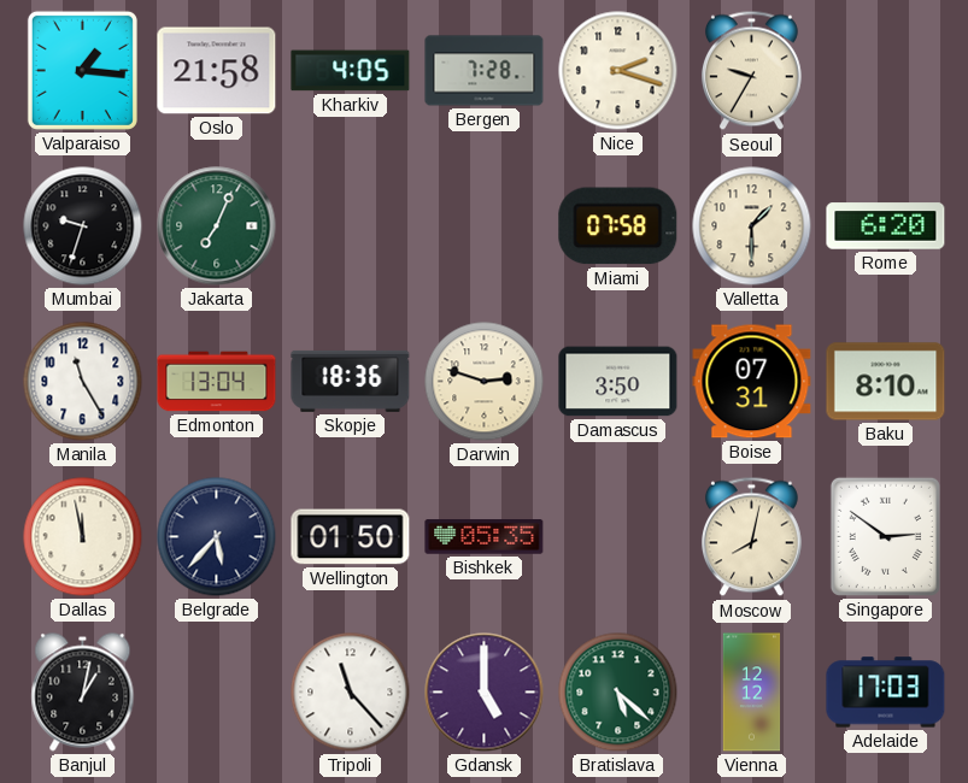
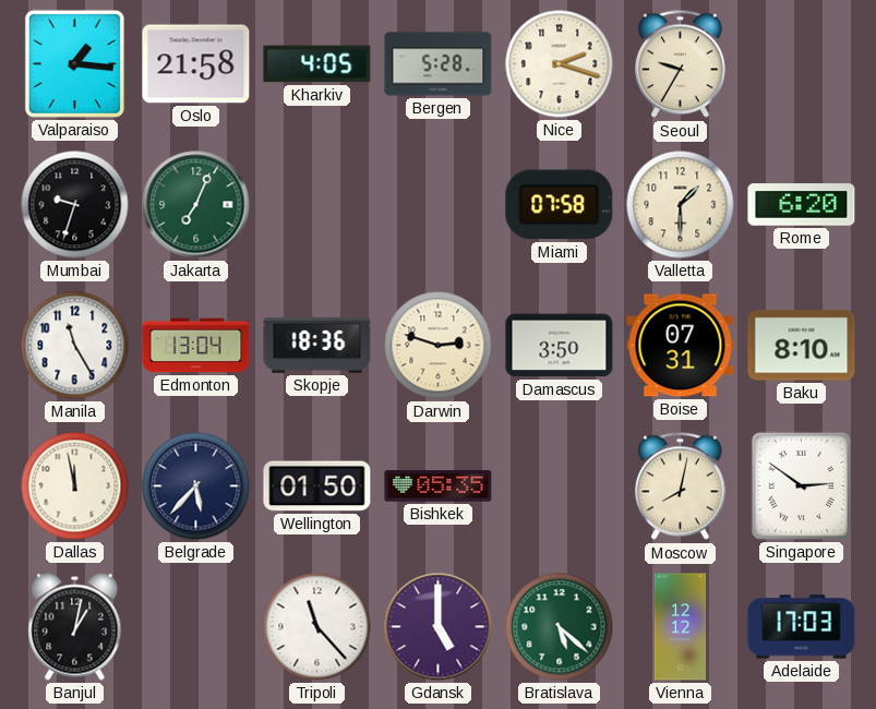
Bergen: 7:28 -> 5:28 (439, 64)
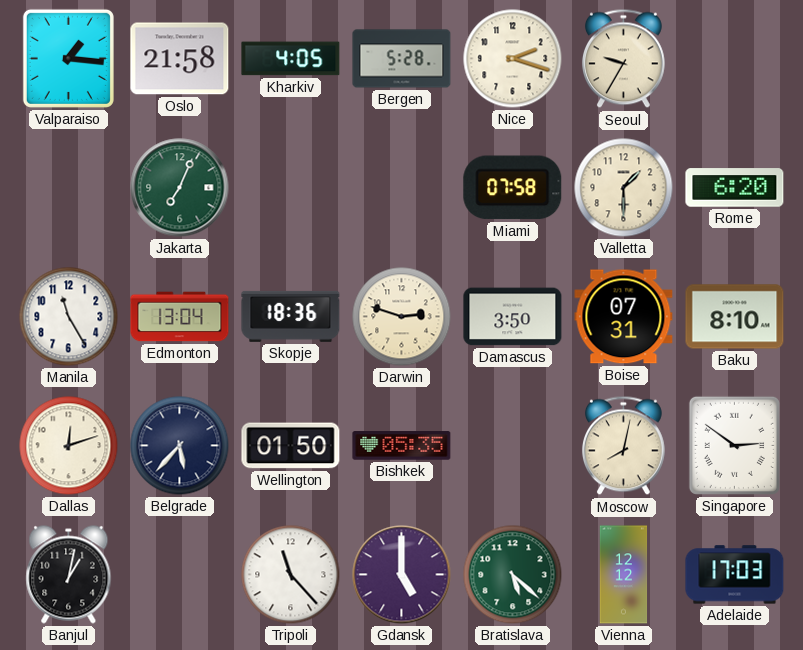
Mumbai: 9:33 -> none (75, 205)
Dallas: 11:58 -> 12:12 (69, 446)
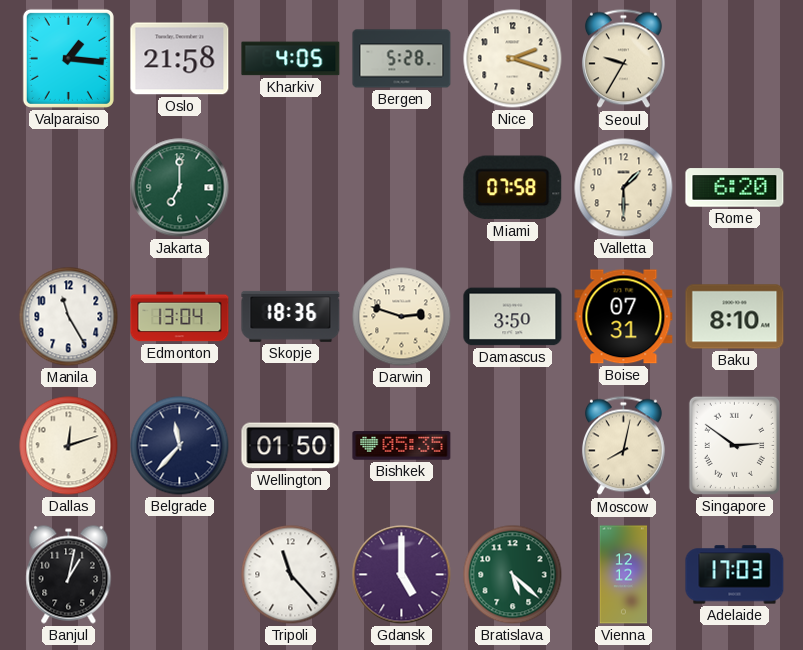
Jakarta: 7:04 -> 7:00 (180, 188)
Belgrade: 5:37 -> 11:37 (180, 446)
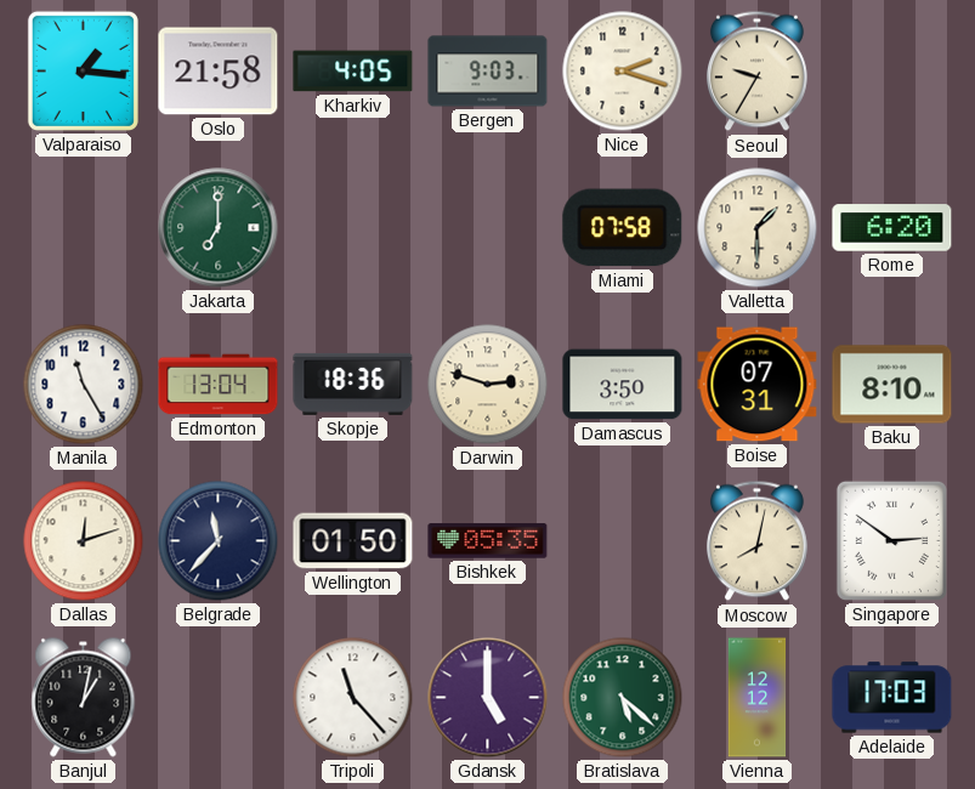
Bergen: 5:28 -> 9:03 (488, 72)
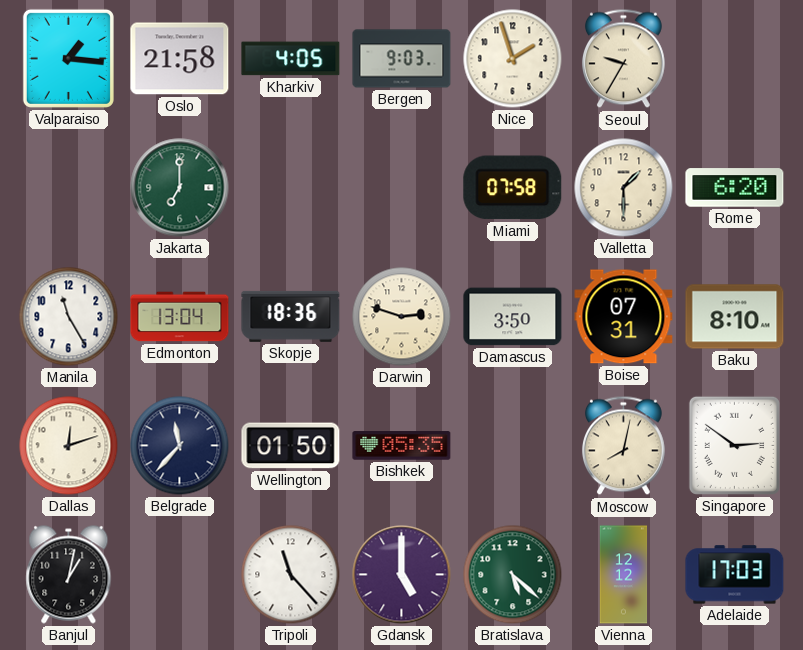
Nice: 2:18 -> 1:57 (513, 59)
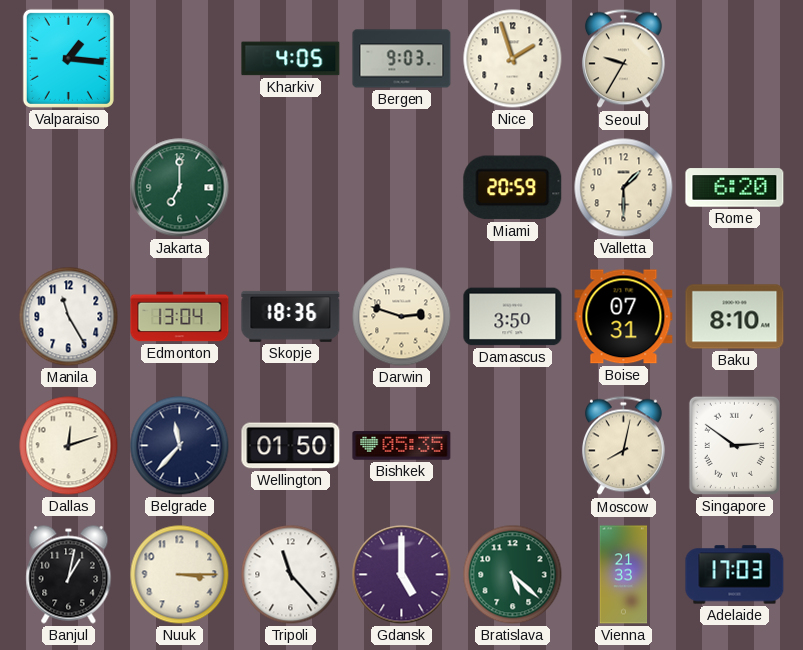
Oslo: 21:58 -> none (180, 59)
Miami: 07:58 -> 20:59 (513, 188)
Nuuk: none -> 3:15 (180, 575)
Vienna: 12:12 -> 21:33 (624, 575)
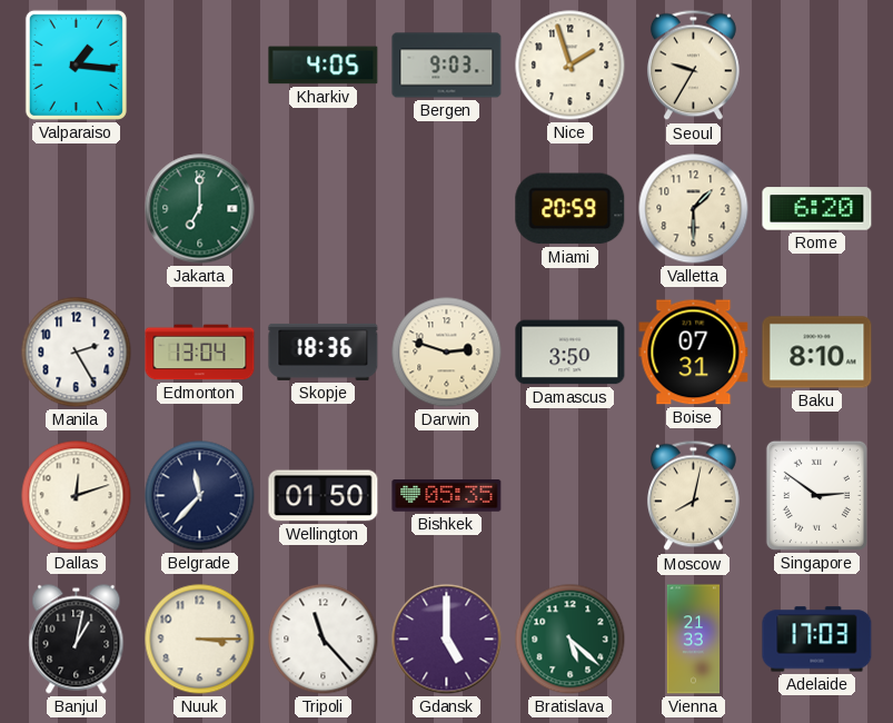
Manila: 11:25 -> 2:25 (77, 353)
